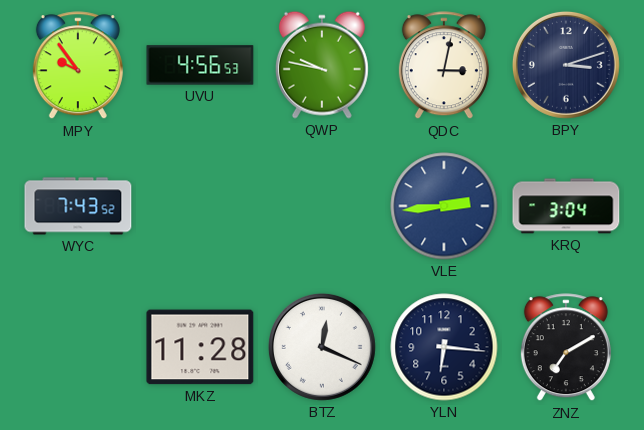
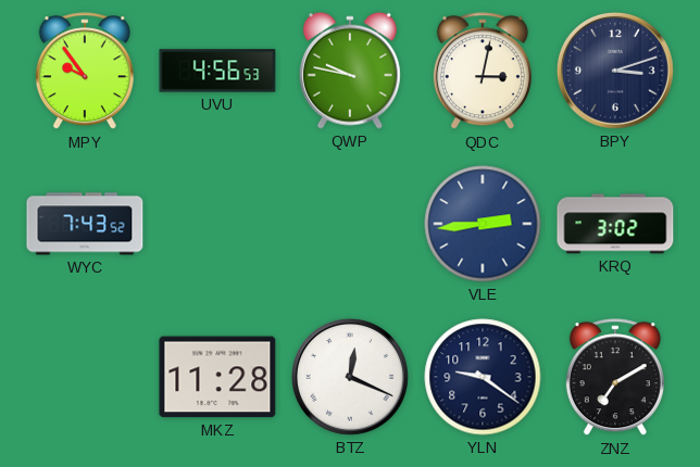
KRQ: 3:04 -> 3:02 (615, 224)
YLN: 6:16 -> 9:21 (483, 377)
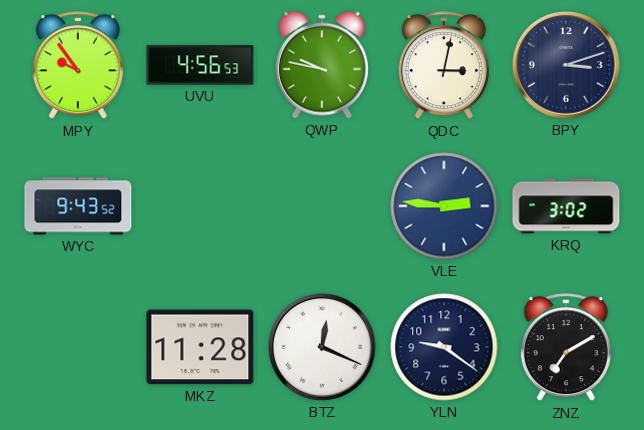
WYC: 7:43 -> 9:43 (78, 206)
VLE: 2:44 -> 2:46 (444, 206)
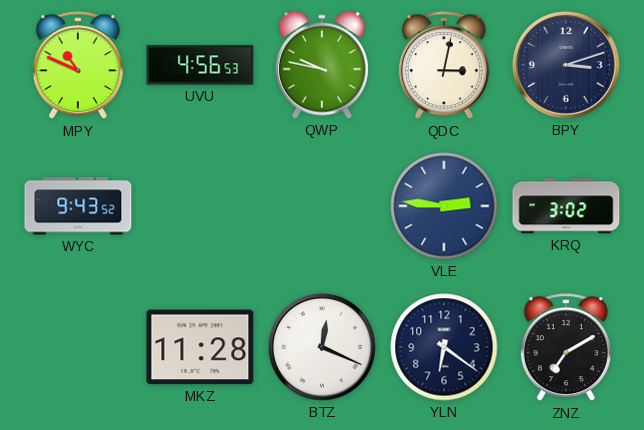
MPY: 9:54 -> 10:49 (78, 66)
YLN: 9:21 -> 6:21 (444, 347)
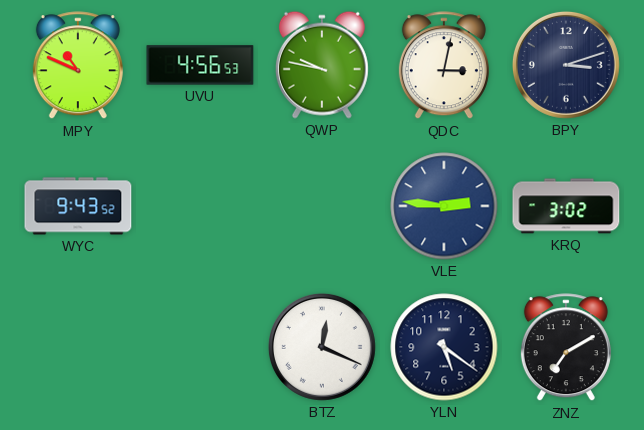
MKZ: 11:28 -> none (200, 347)
YLN: 6:21 -> 5:21 (444, 347)
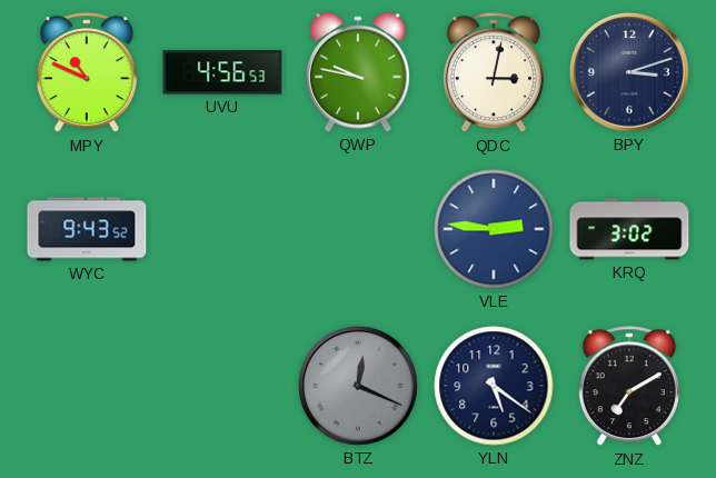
BTZ dial: white -> grey (358, 386)
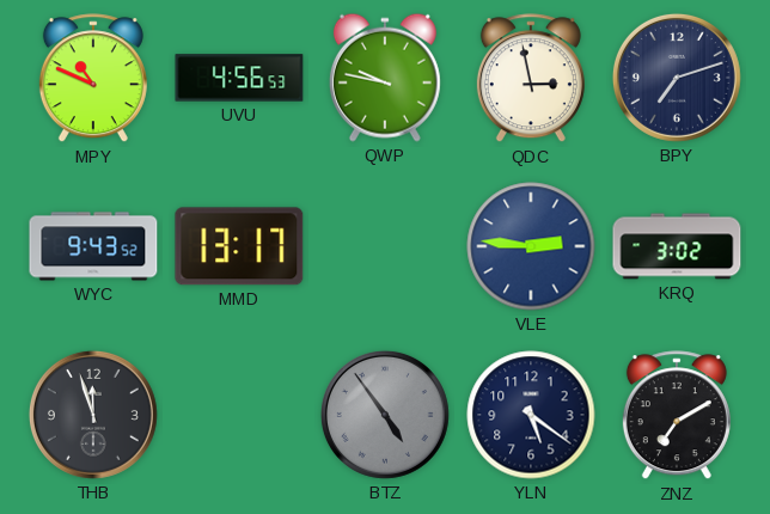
QDC: 3:02 -> 2:58 (531, 79)
BPY: 3:12 -> 7:12 (677, 78)
MMD: none -> 13:17 (239, 246)
THB: none -> 11:57 (93, 415)
BTZ: 12:19 -> 4:54 (385, 415)
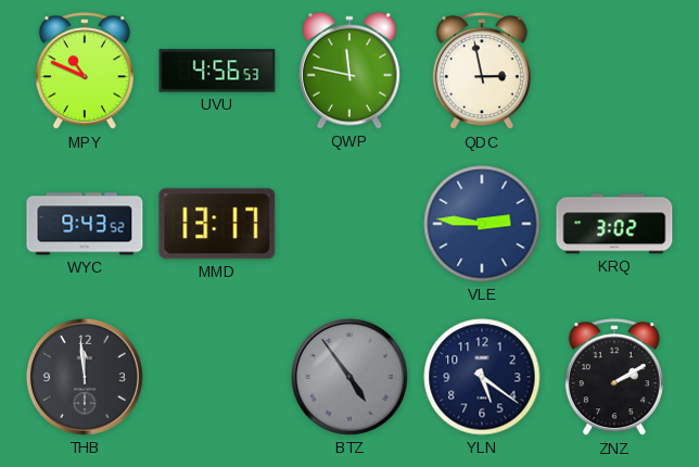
QWP: 9:47 -> 11:47 (349, 71)
BPY: 7:12 -> none (677, 78)
THB: 11:57 -> 11:59 (85, 377)
ZNZ: 7:10 -> 2:10 (614, 378)
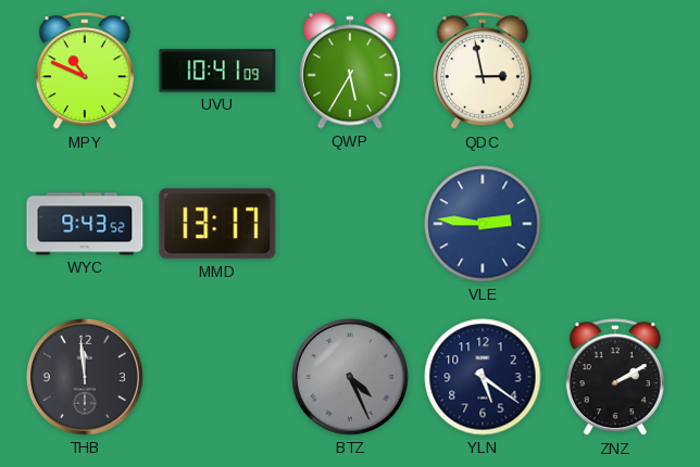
UVU: 4:56 -> 10:41 (217, 71)
QWP: 11:47 -> 5:35 (350, 71)
KRQ: 3:02 -> none (614, 224)
BTZ: 4:54 -> 4:26 (350, 377)
